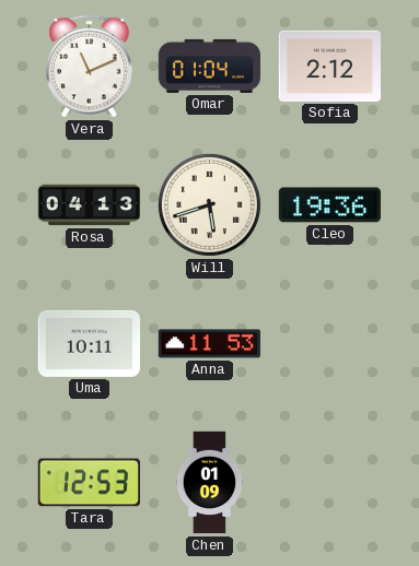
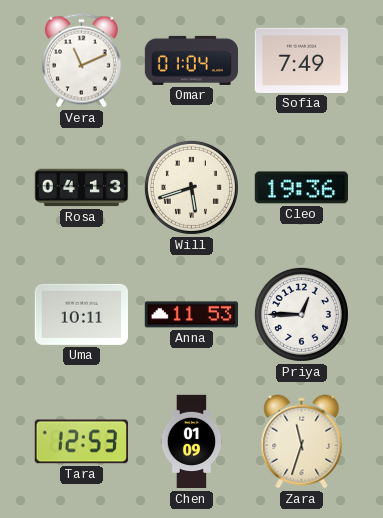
Sofia: 2:12 -> 7:49 (301, 60)
Priya: none -> 12:45 (301, 314)
Zara: none -> 11:33 (302, 442)
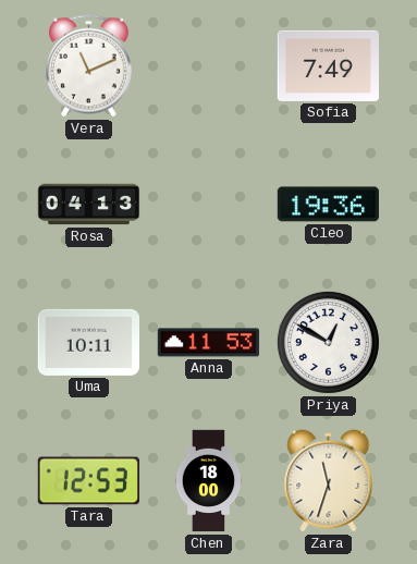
Omar: 01:04 -> none (191, 60)
Will: 5:42 -> none (191, 187)
Priya: 12:45 -> 12:50 (328, 342)
Chen: 01:09 -> 18:00 (209, 481)
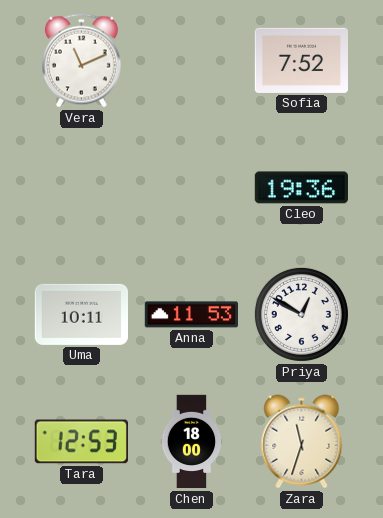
Sofia: 7:49 -> 7:52 (301, 60)
Rosa: 04:13 -> none (89, 205)
